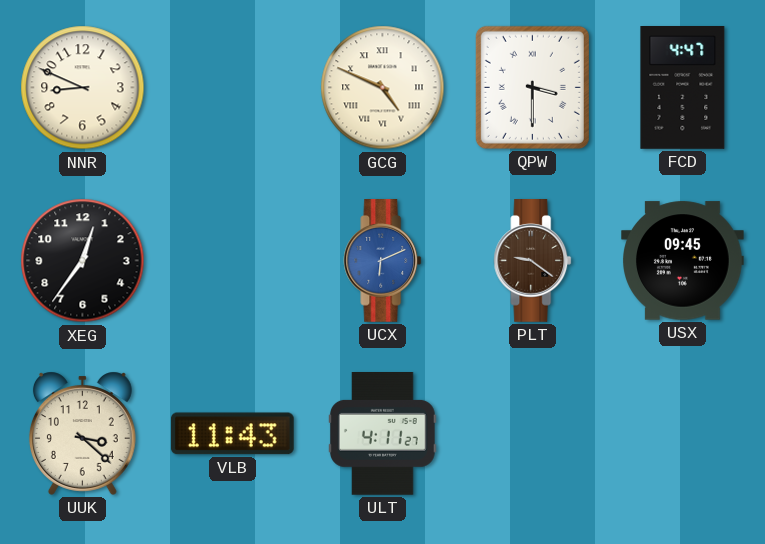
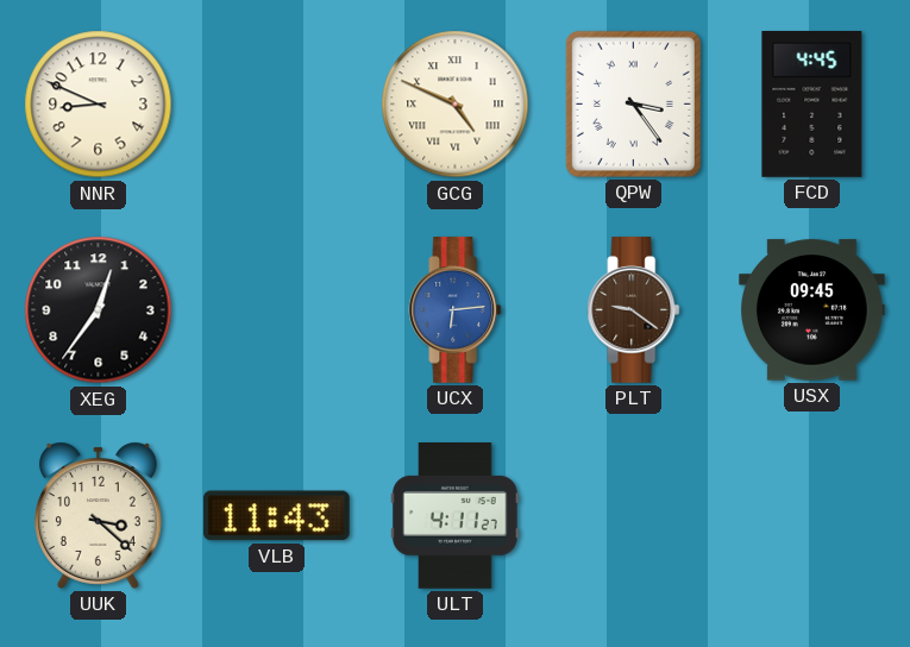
QPW: 3:30 -> 3:24 (633, 103)
FCD: 4:47 -> 4:45 (812, 105)
UCX: 6:11 -> 6:14 (456, 310)
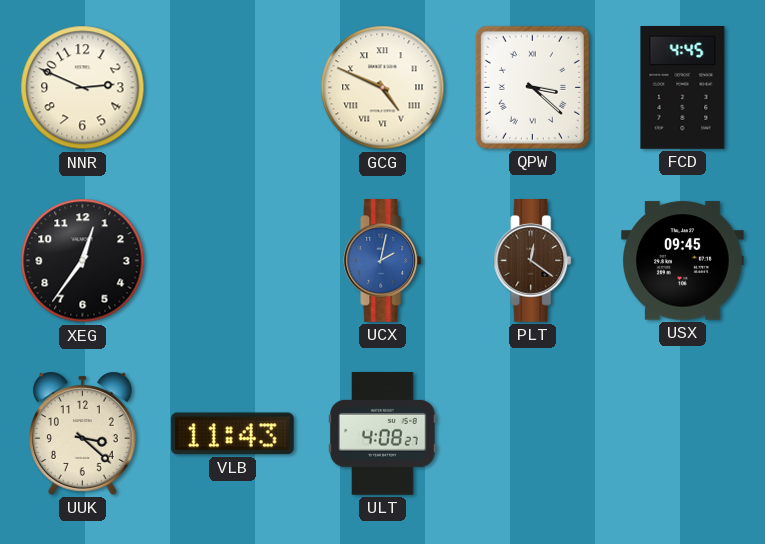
NNR: 8:49 -> 2:49 (83, 88)
QPW: 3:24 -> 3:22 (532, 87)
UCX: 6:14 -> 2:02 (383, 261)
PLT: 9:21 -> 12:21 (533, 261)
ULT: 4:11 -> 4:08 (383, 434)
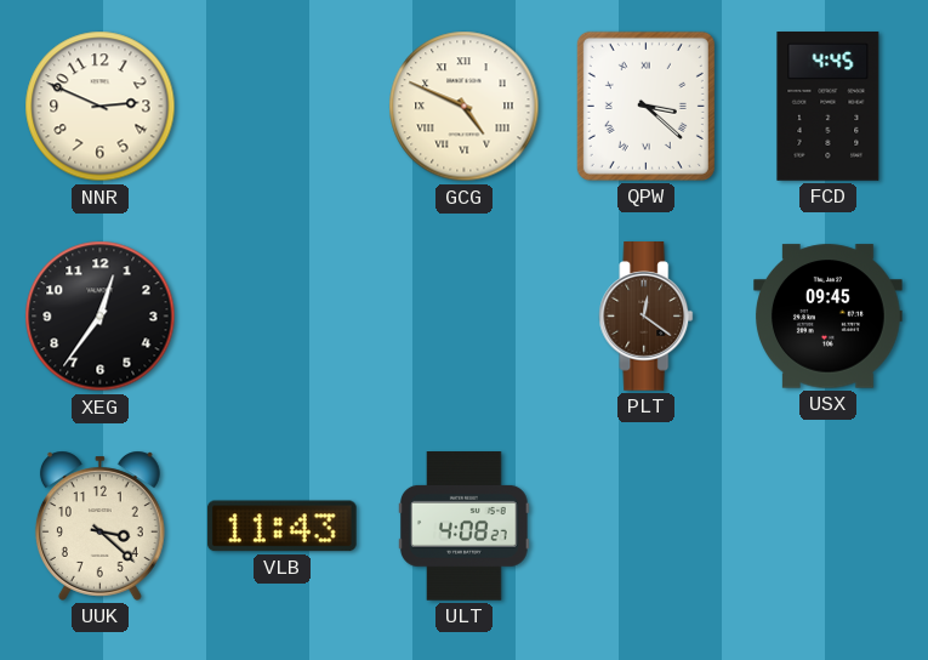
UCX: 2:02 -> none (383, 261)
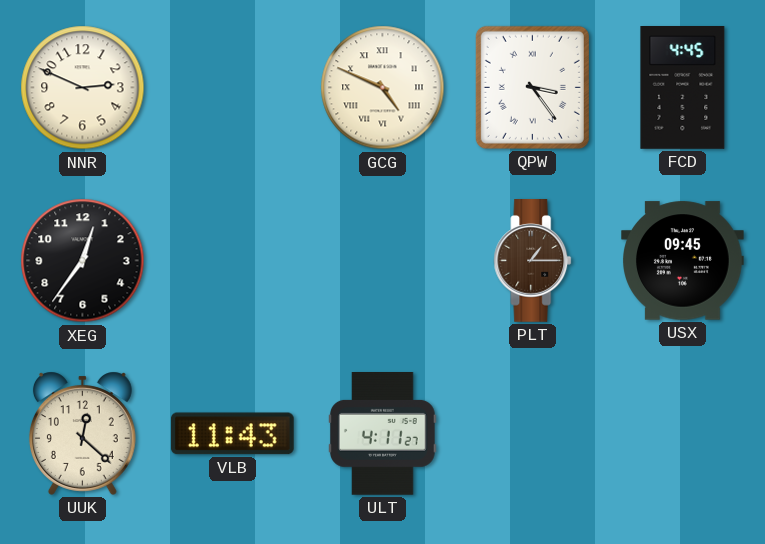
QPW: 3:22 -> 3:24 (532, 87)
PLT: 12:21 -> 1:15 (533, 261)
UUK: 3:22 -> 12:22 (82, 433)
ULT: 4:08 -> 4:11 (383, 434)
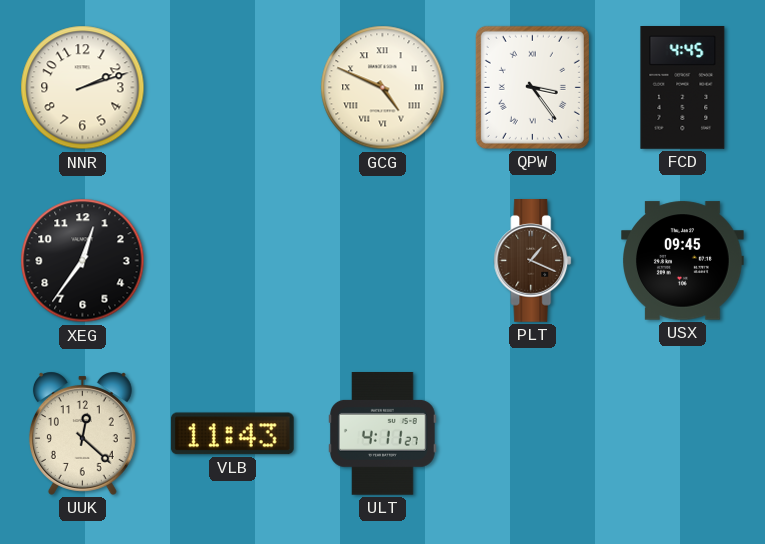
NNR: 2:49 -> 2:12 (83, 88)
PLT: 1:15 -> 1:19 (533, 261)
